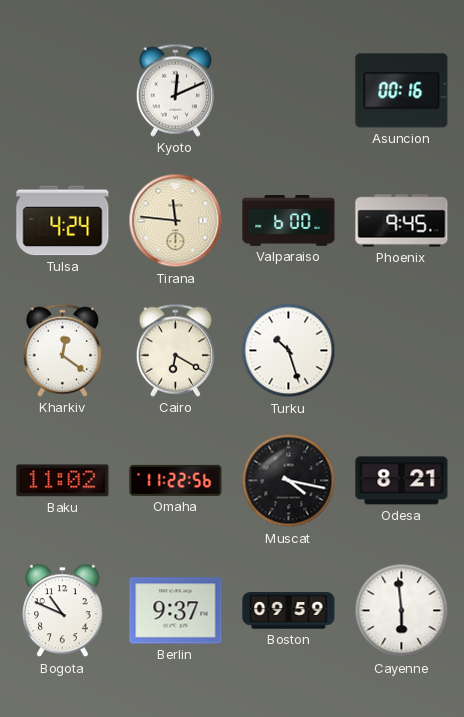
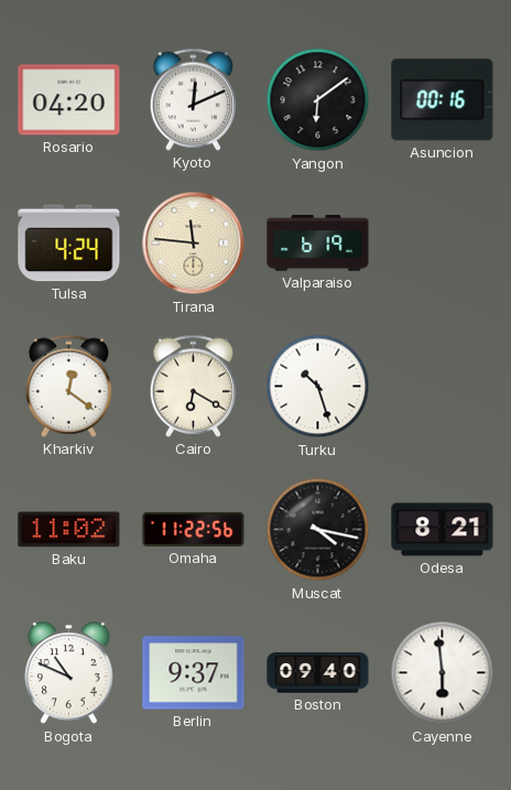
Rosario: none -> 04:20 (69, 100)
Yangon: none -> 6:09 (318, 100)
Valparaiso: 6:00 -> 6:19 (318, 244)
Phoenix: 9:45 -> none (402, 221)
Boston: 09:59 -> 09:40 (318, 673)
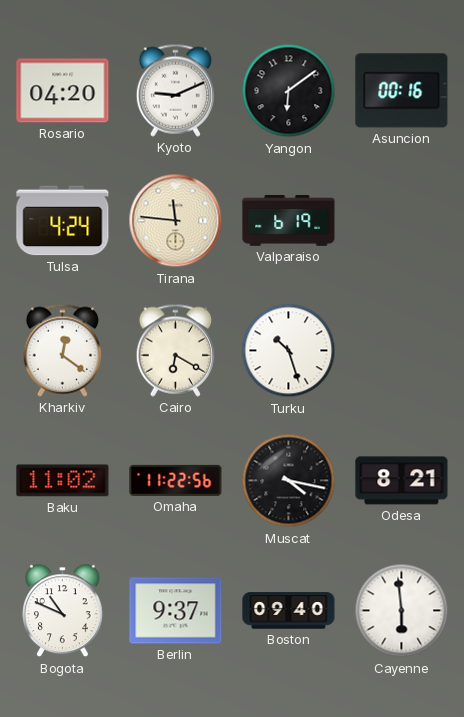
Kyoto: 12:11 -> 9:11 (175, 90)
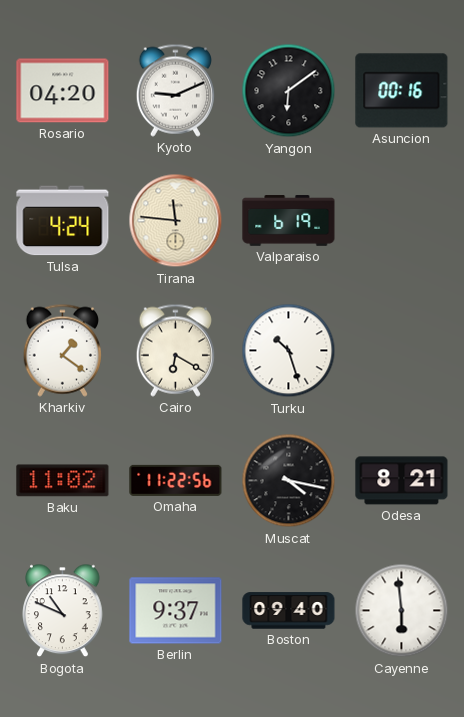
Kharkiv: 12:21 -> 1:21 (62, 350)
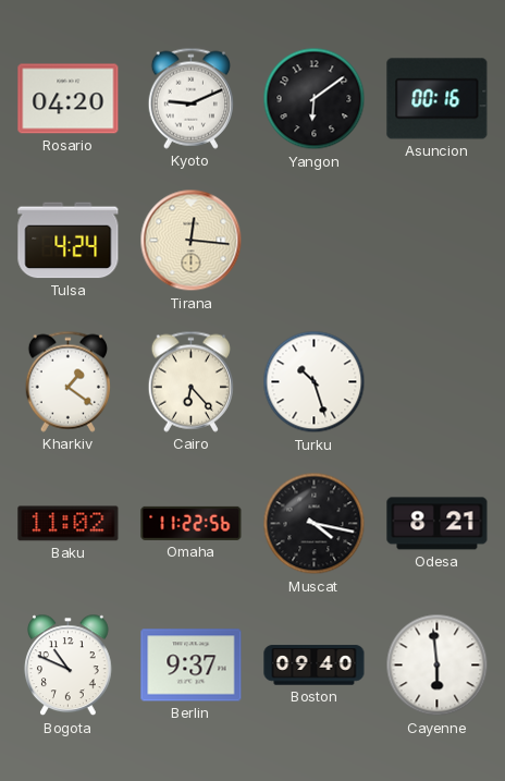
Tirana: 11:46 -> 12:16 (192, 241)
Valparaiso: 6:19 -> none (289, 221)
Cairo: 6:20 -> 6:23 (190, 381)
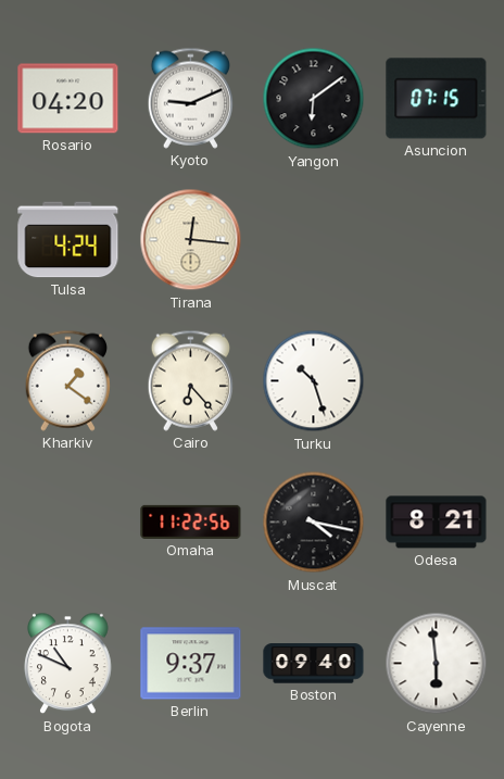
Asuncion: 00:16 -> 07:15 (437, 99)
Baku: 11:02 -> none (69, 524)
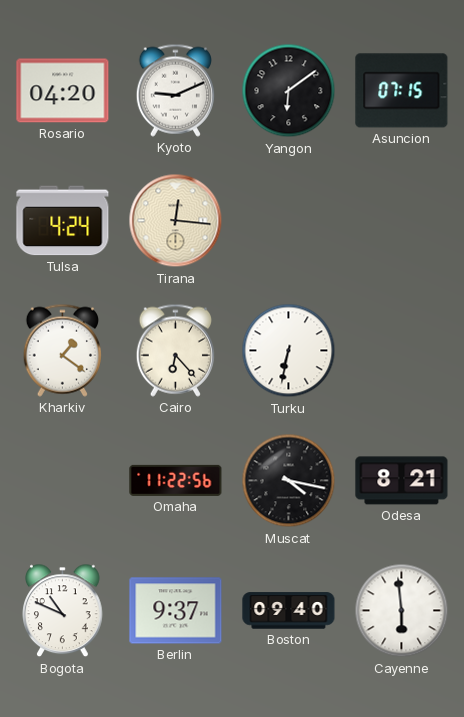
Turku: 10:27 -> 6:32 (289, 351)
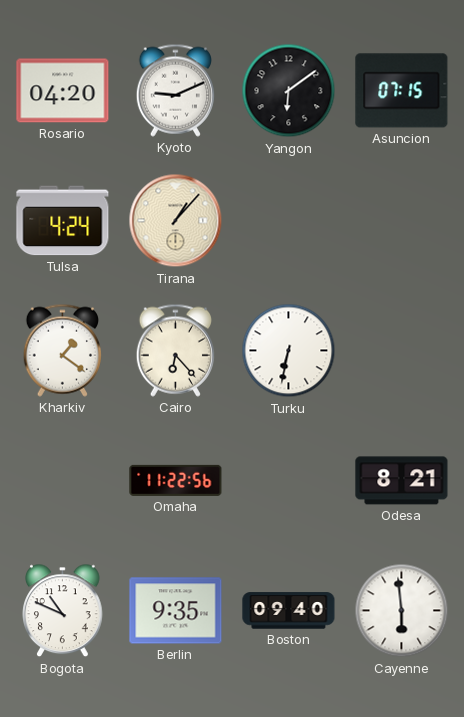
Tirana: 12:16 -> 1:07 (176, 221)
Muscat: 4:17 -> none (289, 481)
Berlin: 9:37 -> 9:35 (176, 611)
